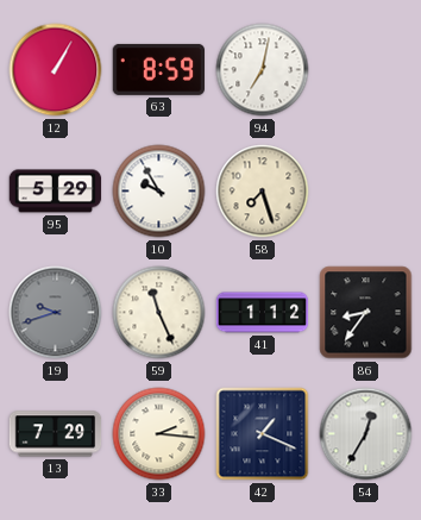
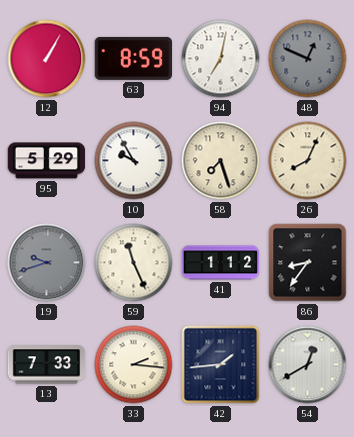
48: none -> 12:49 (308, 59)
26: none -> 8:04 (308, 161)
13: 7:29 -> 7:33 (47, 365)
42: 1:19 -> 1:44 (221, 365)
54: 12:35 -> 12:40 (308, 365)
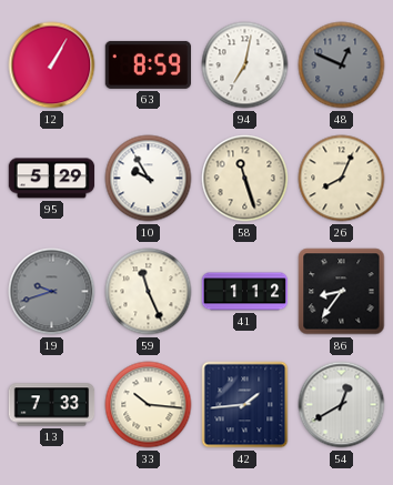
58: 7:27 -> 11:27 (245, 179)
33: 2:16 -> 10:16 (149, 405)
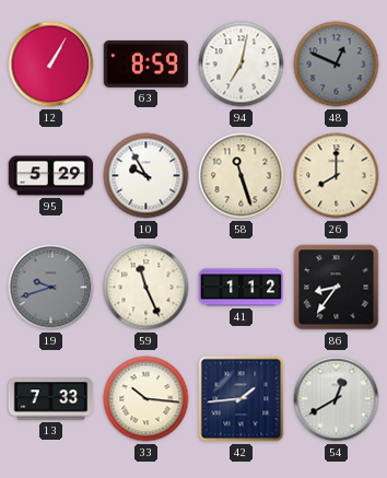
26: 8:04 -> 8:00 (337, 176)
